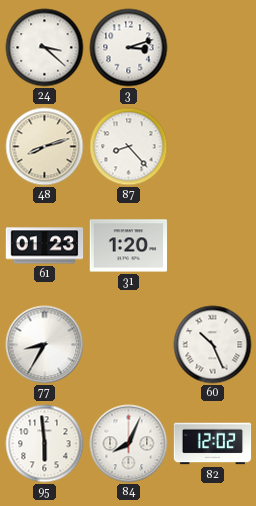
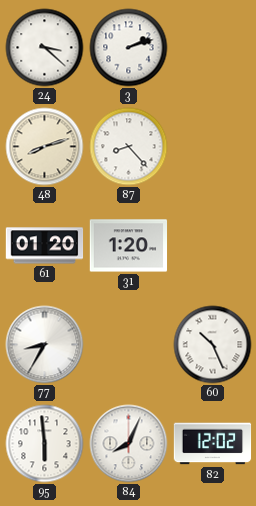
3: 3:12 -> 2:12 (129, 48)
61: 01:23 -> 01:20 (45, 246)
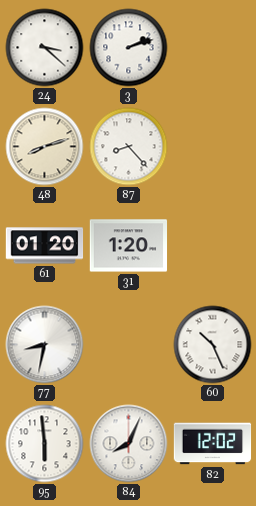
77: 8:35 -> 8:32 (45, 345)
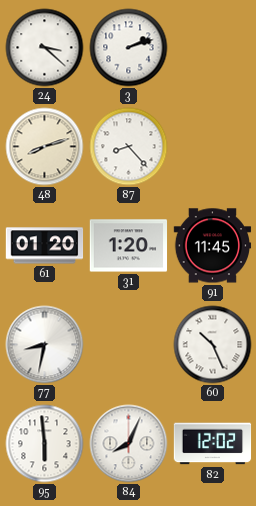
91: none -> 11:45 (213, 246)
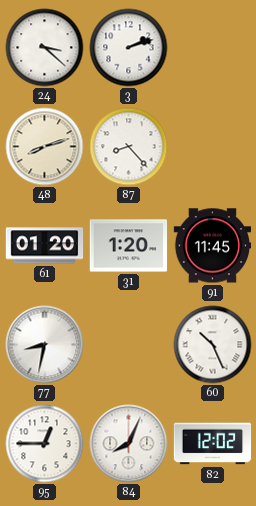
95: 5:59 -> 12:45 (45, 444)
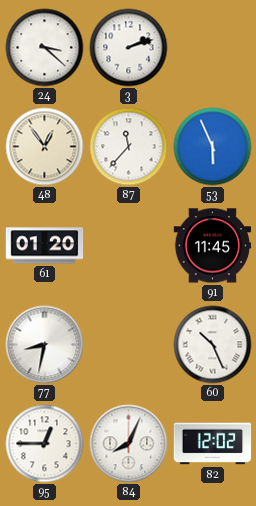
48: 8:12 -> 12:54 (45, 147)
87: 8:23 -> 11:37 (129, 147)
53: none -> 5:56 (213, 147)
31: 1:20 -> none (129, 246)
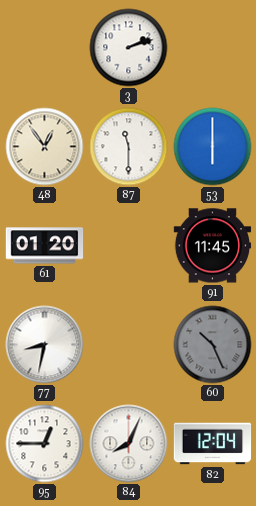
24: 3:22 -> none (45, 48)
87: 11:37 -> 11:30 (129, 147)
53: 5:56 -> 6:00 (213, 147)
60 dial: white -> grey (213, 345)
82: 12:02 -> 12:04 (213, 444)
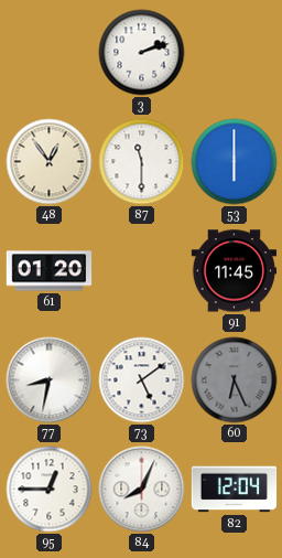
73: none -> 5:09 (142, 380)
60: 10:26 -> 6:26 (235, 380)
